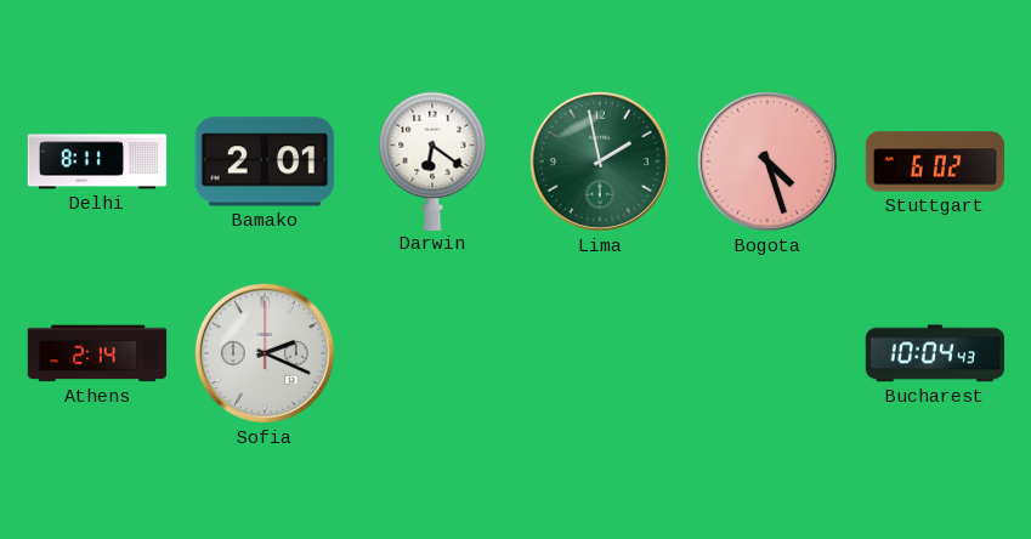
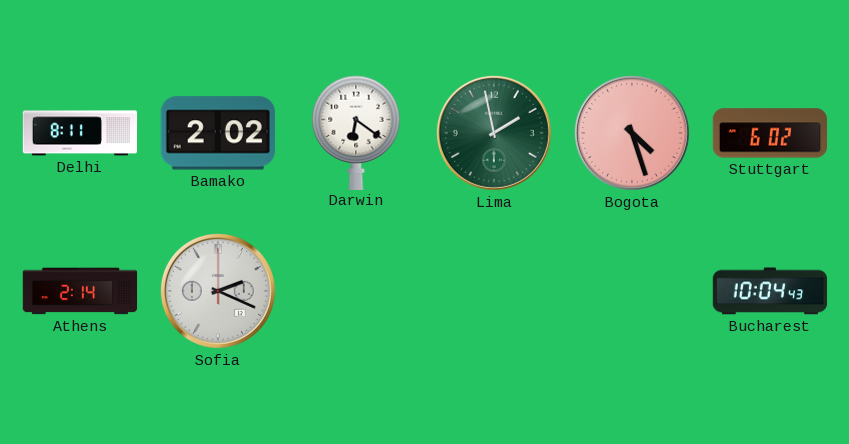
Bamako: 2:01 -> 2:02 (218, 133)
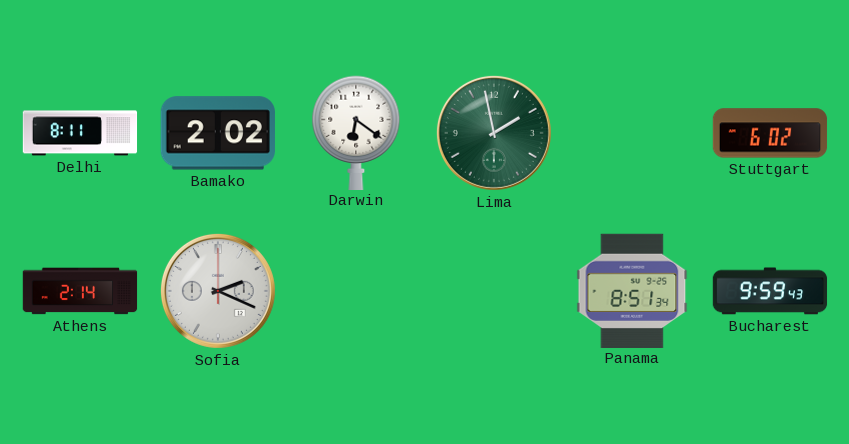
Bogota: 4:27 -> none (632, 133)
Panama: none -> 8:51 (632, 290)
Bucharest: 10:04 -> 9:59 (770, 291)
